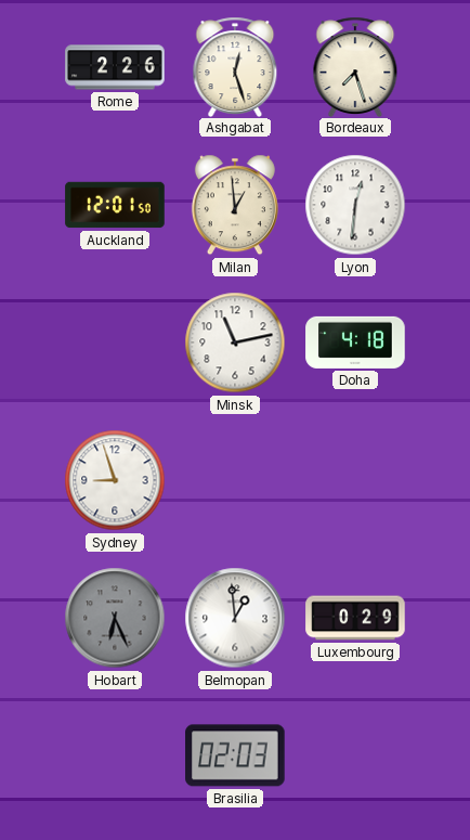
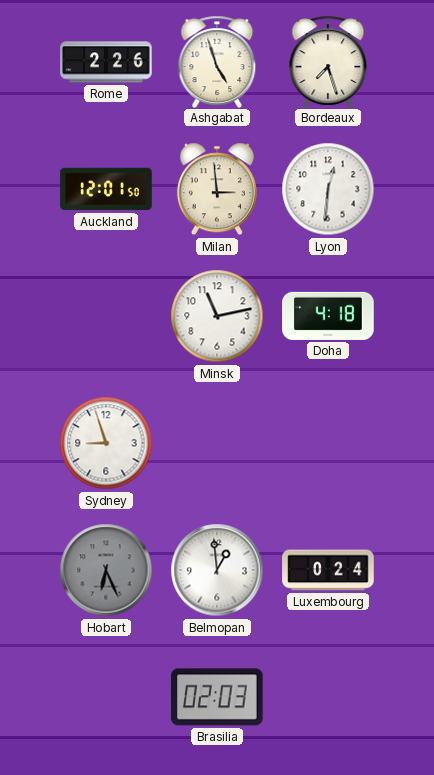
Ashgabat: 12:27 -> 4:57 (217, 61)
Milan: 12:59 -> 2:59 (217, 189)
Luxembourg: 0:29 -> 0:24 (328, 570)
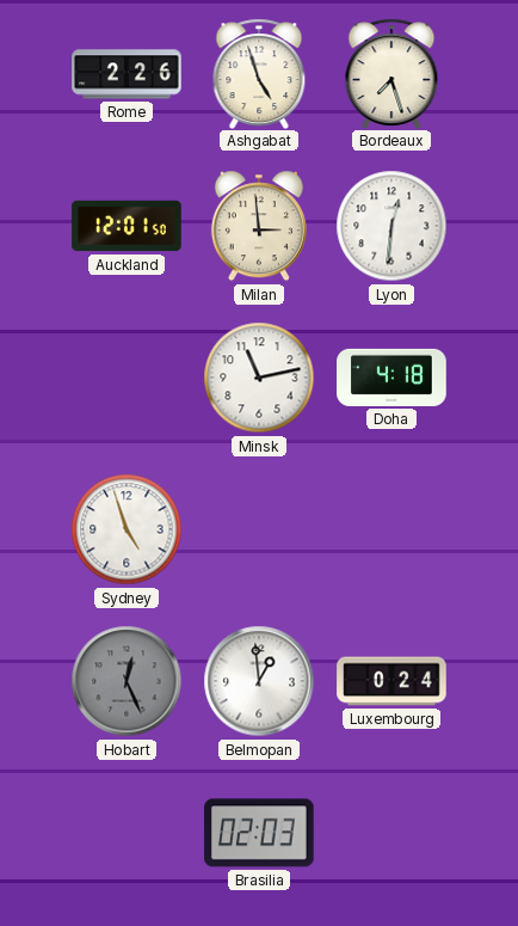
Sydney: 8:57 -> 4:57 (127, 529)
Hobart: 6:26 -> 12:26 (127, 681)
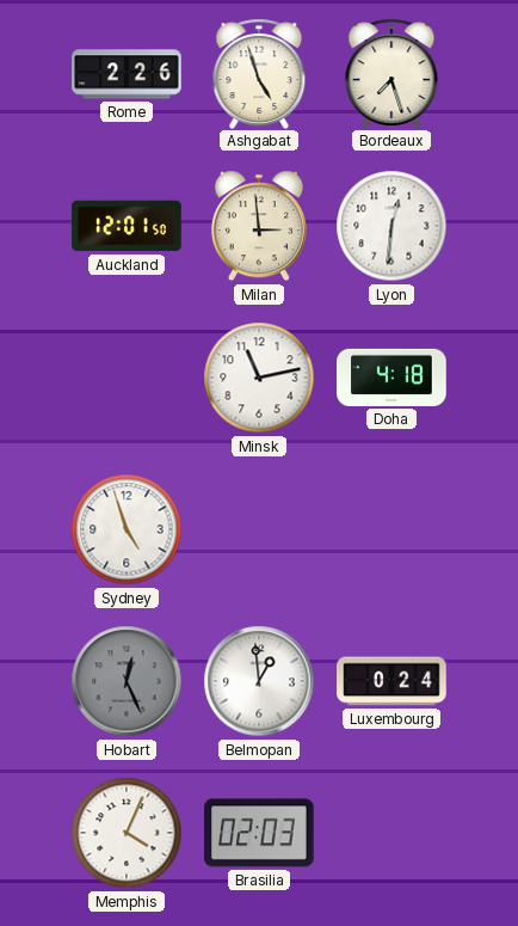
Memphis: none -> 4:04 (127, 833)
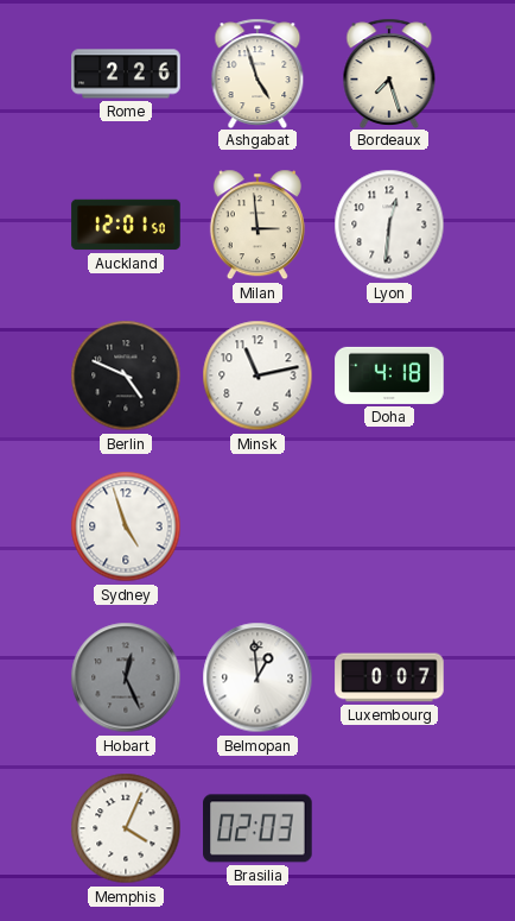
Berlin: none -> 4:49 (126, 376)
Luxembourg: 0:24 -> 0:07 (389, 677)
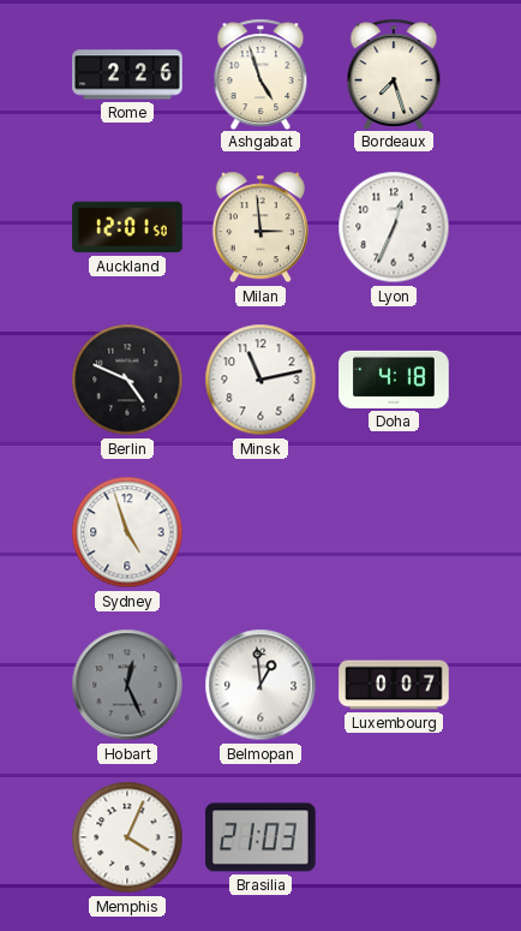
Lyon: 12:31 -> 12:34 (394, 227)
Brasilia: 02:03 -> 21:03 (260, 837)
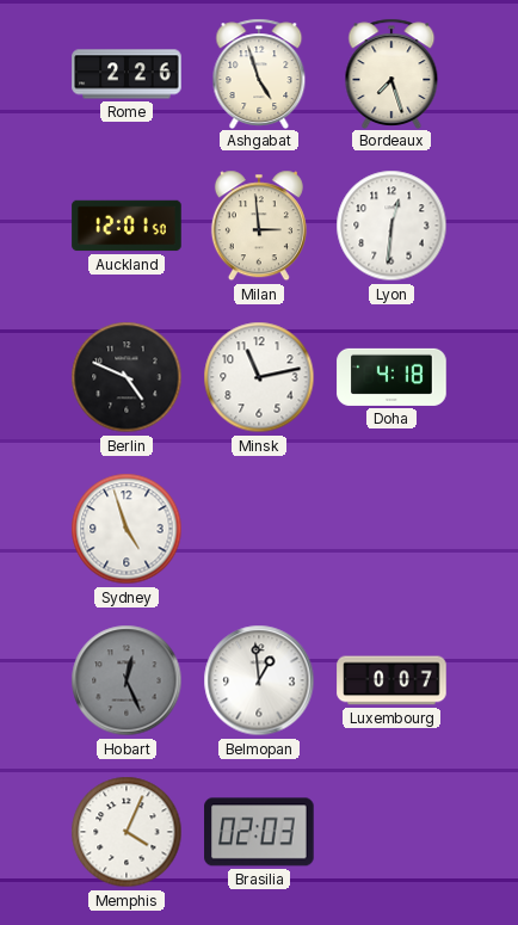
Lyon: 12:34 -> 12:31 (391, 226)
Brasilia: 21:03 -> 02:03 (259, 832)
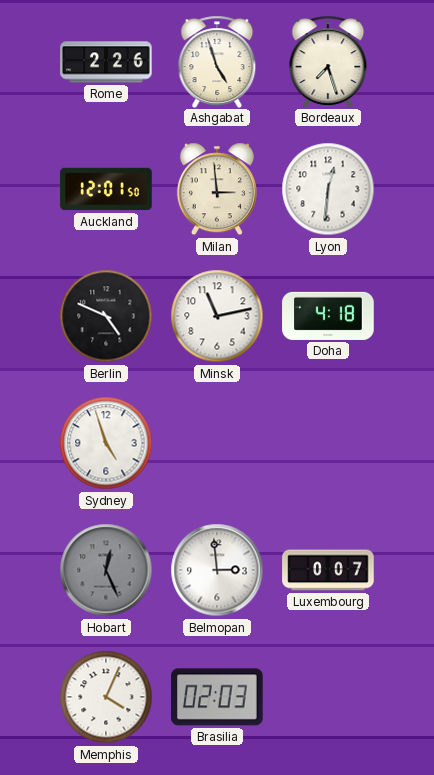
Belmopan: 12:59 -> 2:59 (217, 570)
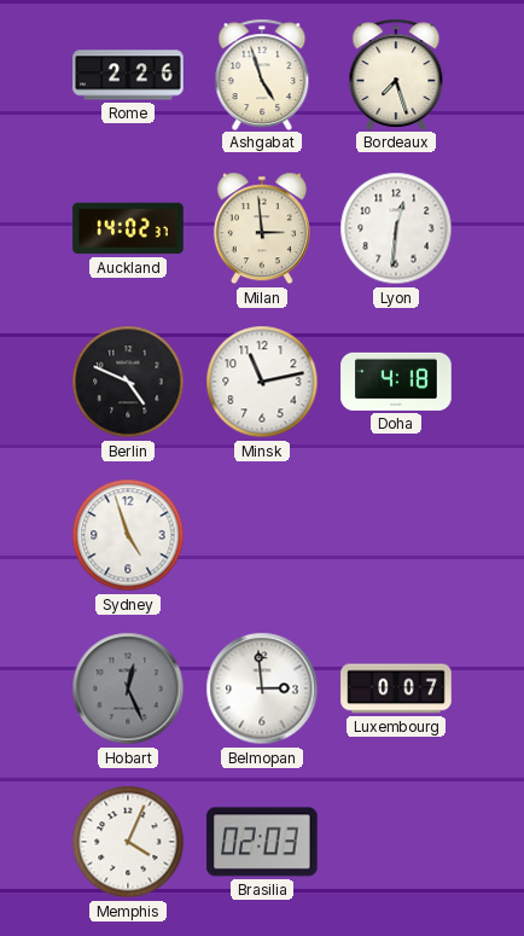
Auckland: 12:01 -> 14:02 (128, 228)
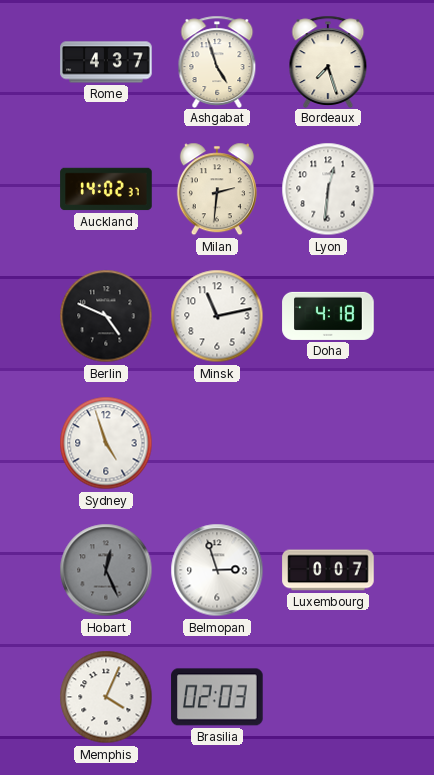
Rome: 2:26 -> 4:37 (106, 62)
Milan: 2:59 -> 2:31 (217, 189)
Belmopan: 2:59 -> 2:57 (217, 570)
